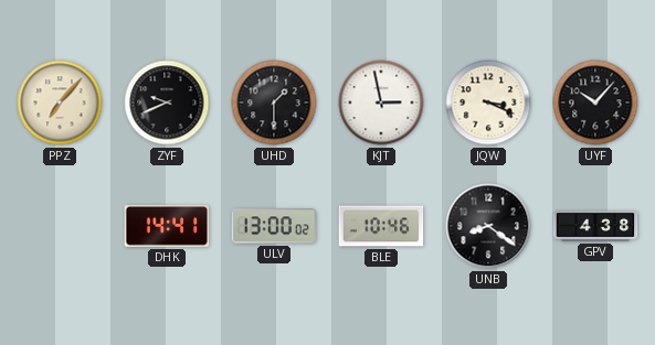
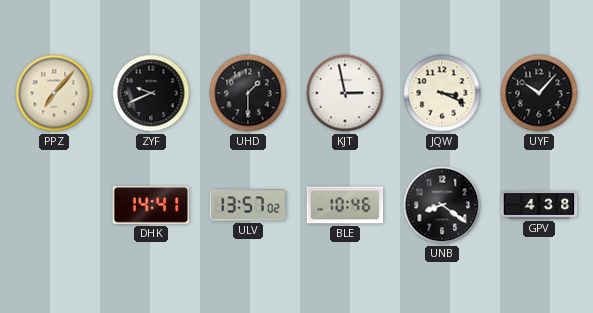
ULV: 13:00 -> 13:57 (248, 205)
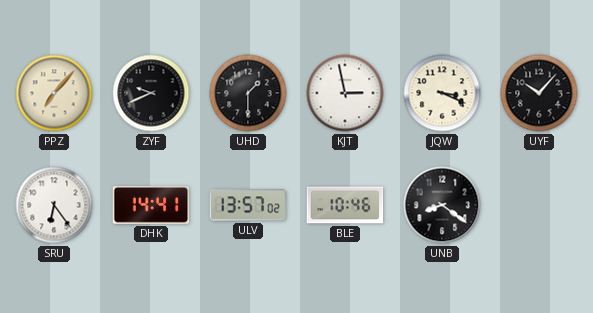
SRU: none -> 6:24 (54, 205)
GPV: 4:38 -> none (539, 205)
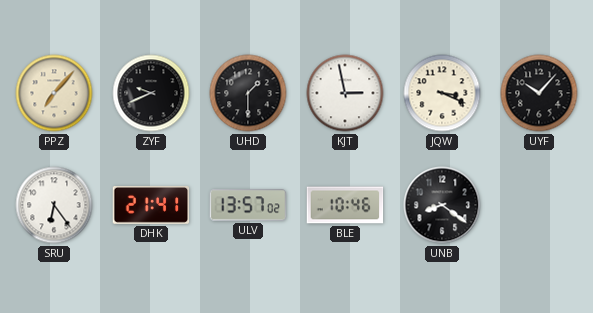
DHK: 14:41 -> 21:41 (151, 205)
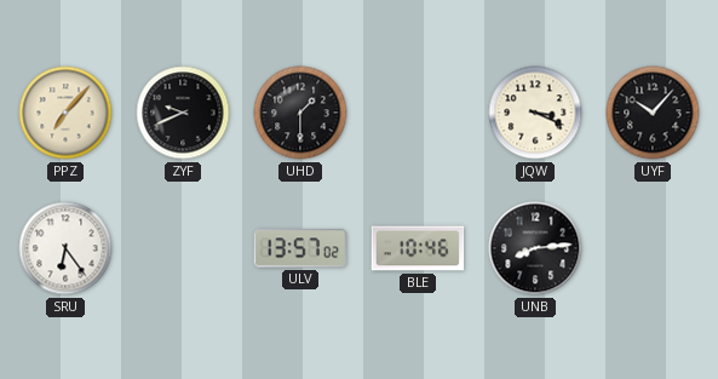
KJT: 2:58 -> none (345, 93)
DHK: 21:41 -> none (151, 205)
UNB: 8:21 -> 8:14 (535, 248)
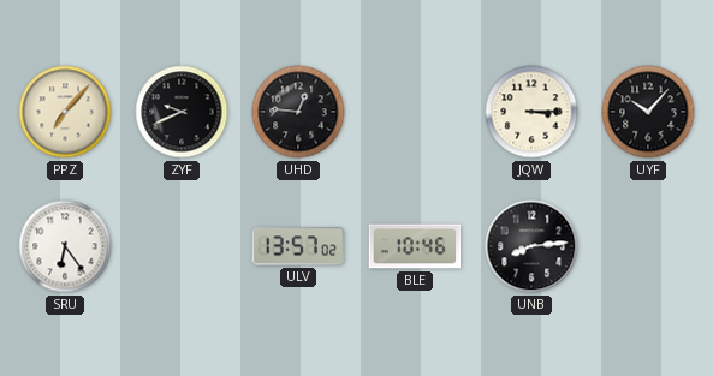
UHD: 1:30 -> 12:46 (298, 112)
JQW: 3:19 -> 3:15 (531, 112)
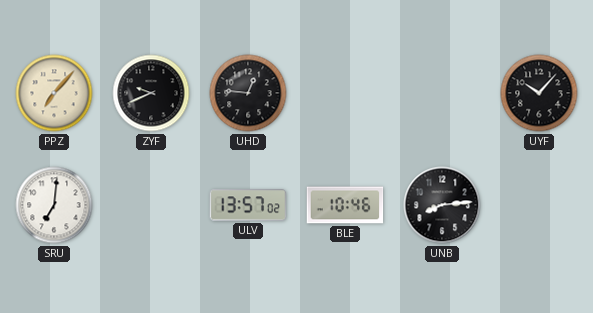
JQW: 3:15 -> none (531, 112)
SRU: 6:24 -> 7:01 (54, 205)
